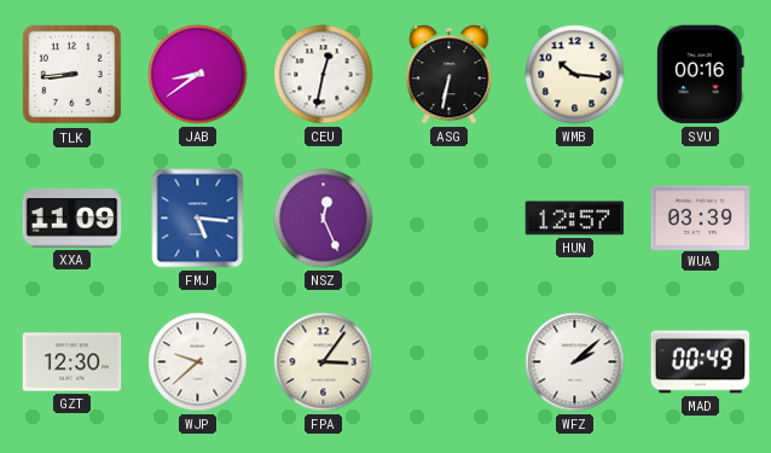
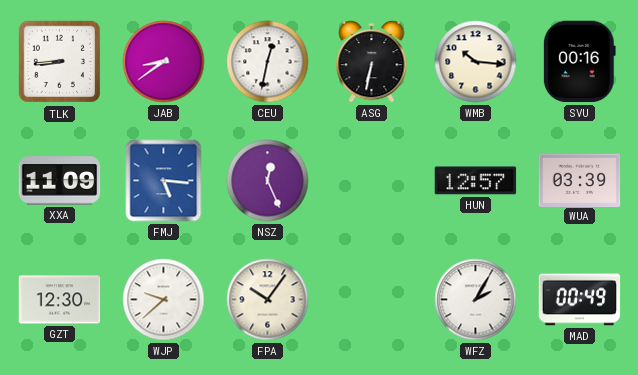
FPA: 3:06 -> 10:06 (268, 300)
WFZ: 2:08 -> 2:05 (476, 300)
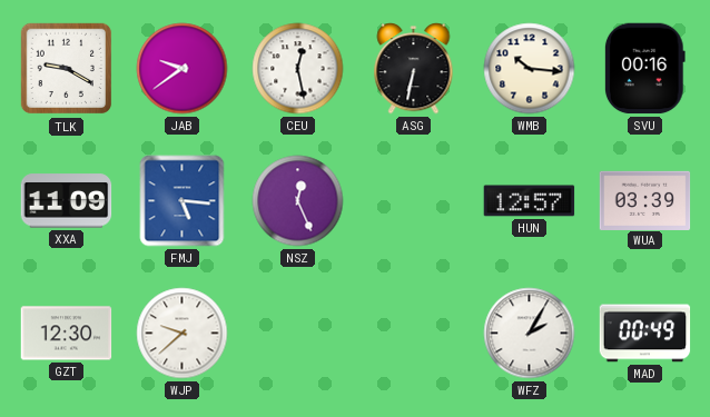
TLK: 8:44 -> 9:20 (67, 69)
JAB: 8:39 -> 9:39 (183, 69)
CEU: 12:32 -> 12:28 (298, 69)
FPA: 10:06 -> none (268, 300)
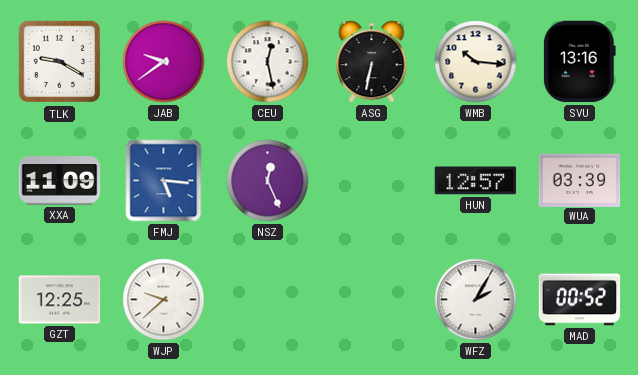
SVU: 00:16 -> 13:16 (579, 62)
GZT: 12:30 -> 12:25 (60, 300)
MAD: 00:49 -> 00:52 (580, 300)
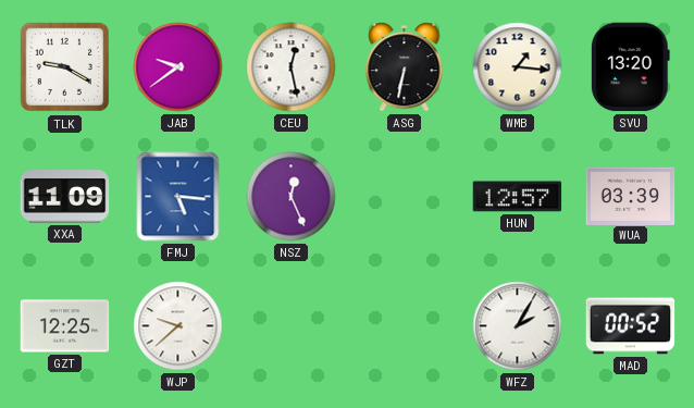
WMB: 10:16 -> 1:16 (518, 67)
SVU: 13:16 -> 13:20 (630, 67)
